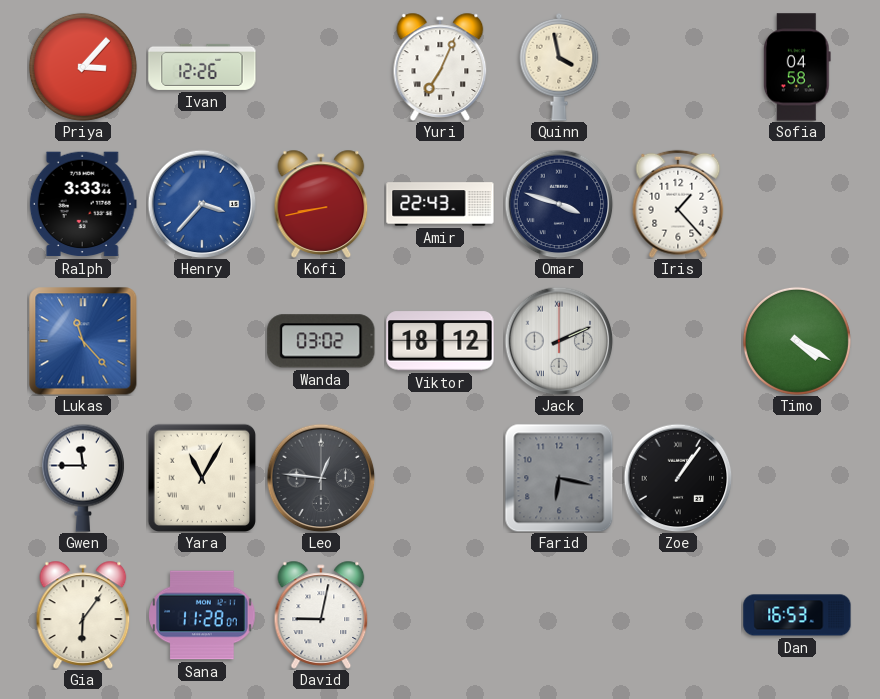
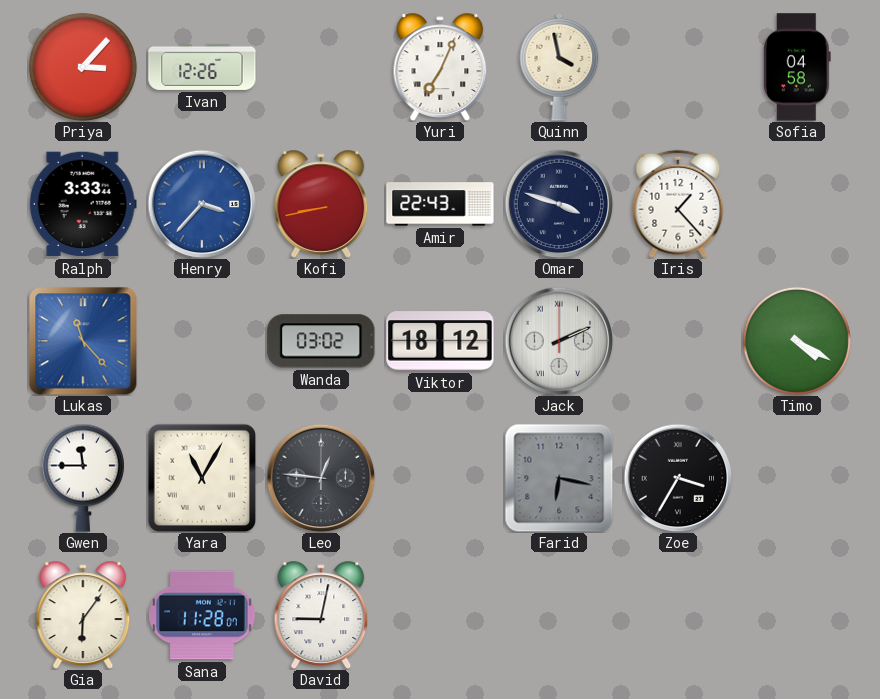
Zoe: 1:06 -> 3:35 (678, 478)
Dan: 16:53 -> none (797, 615)
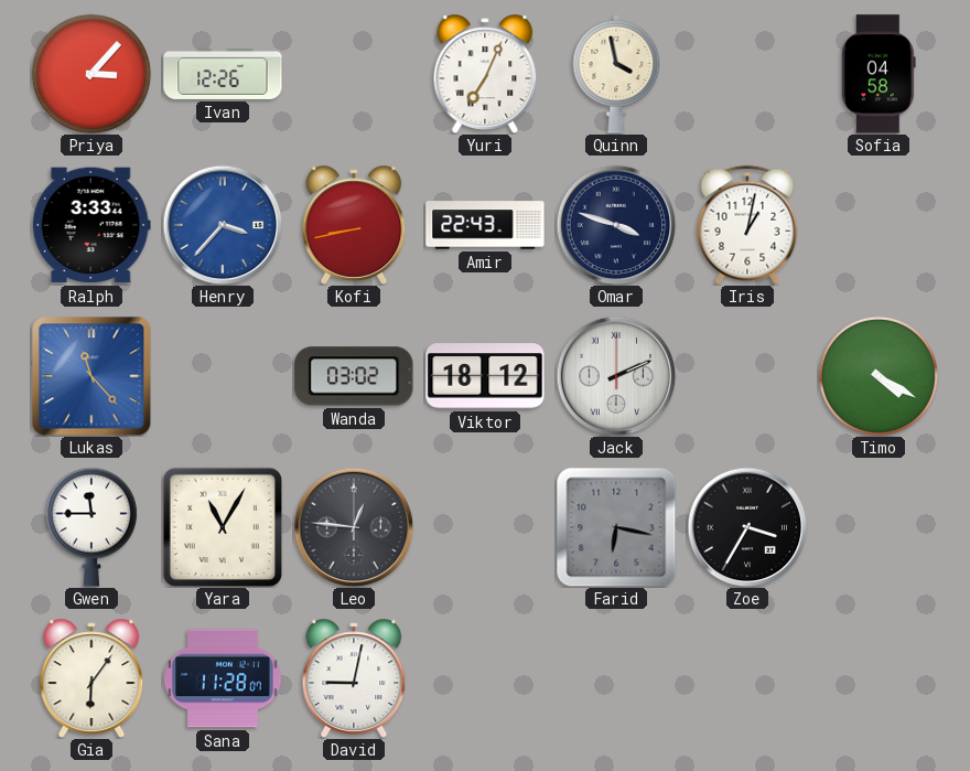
Iris: 1:23 -> 1:02 (747, 225)
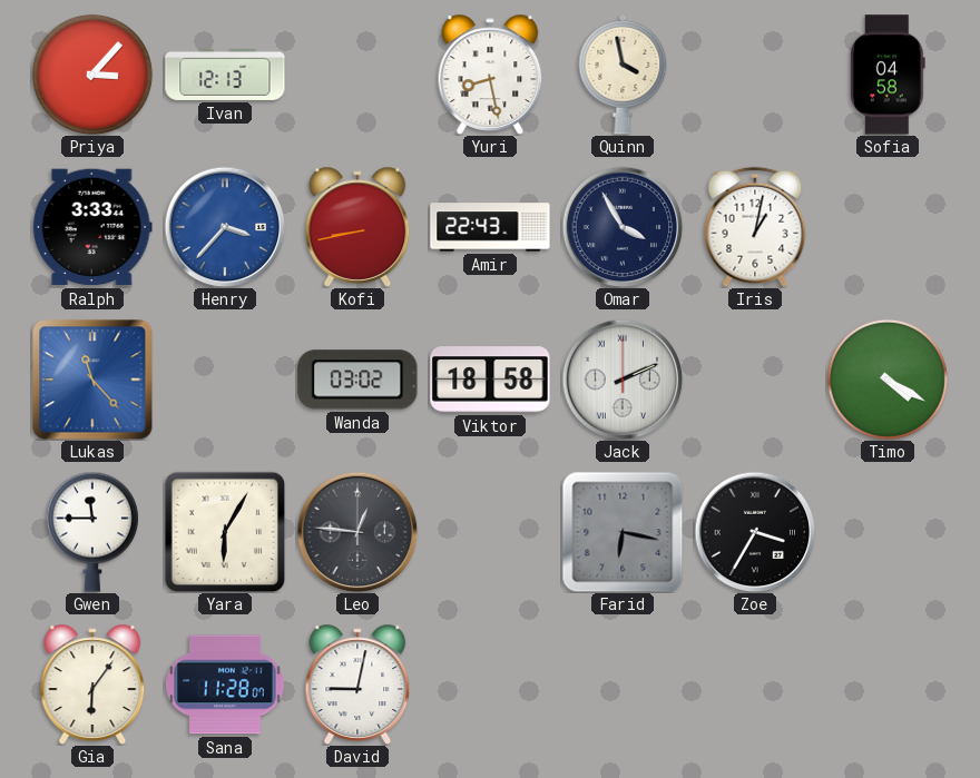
Ivan: 12:26 -> 12:13 (225, 75)
Yuri: 7:04 -> 8:28 (490, 75)
Omar: 3:48 -> 3:55 (623, 227)
Viktor: 18:12 -> 18:58 (490, 380)
Yara: 11:05 -> 6:05 (224, 531)
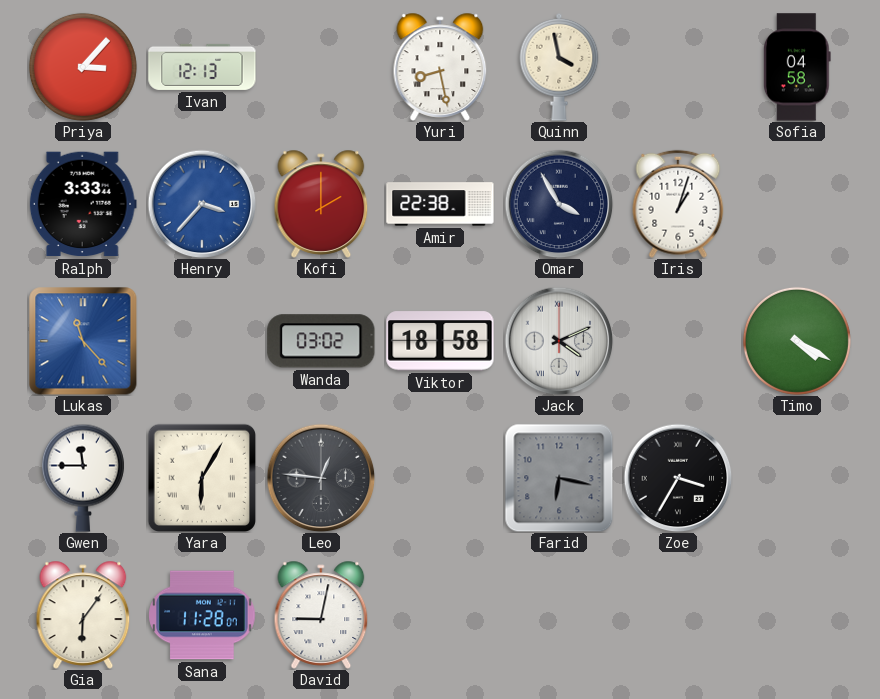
Kofi: 8:43 -> 2:00 (321, 204)
Amir: 22:43 -> 22:38 (440, 204)
Iris: 1:02 -> 1:03 (678, 204)
Jack: 2:11 -> 4:11 (559, 341)
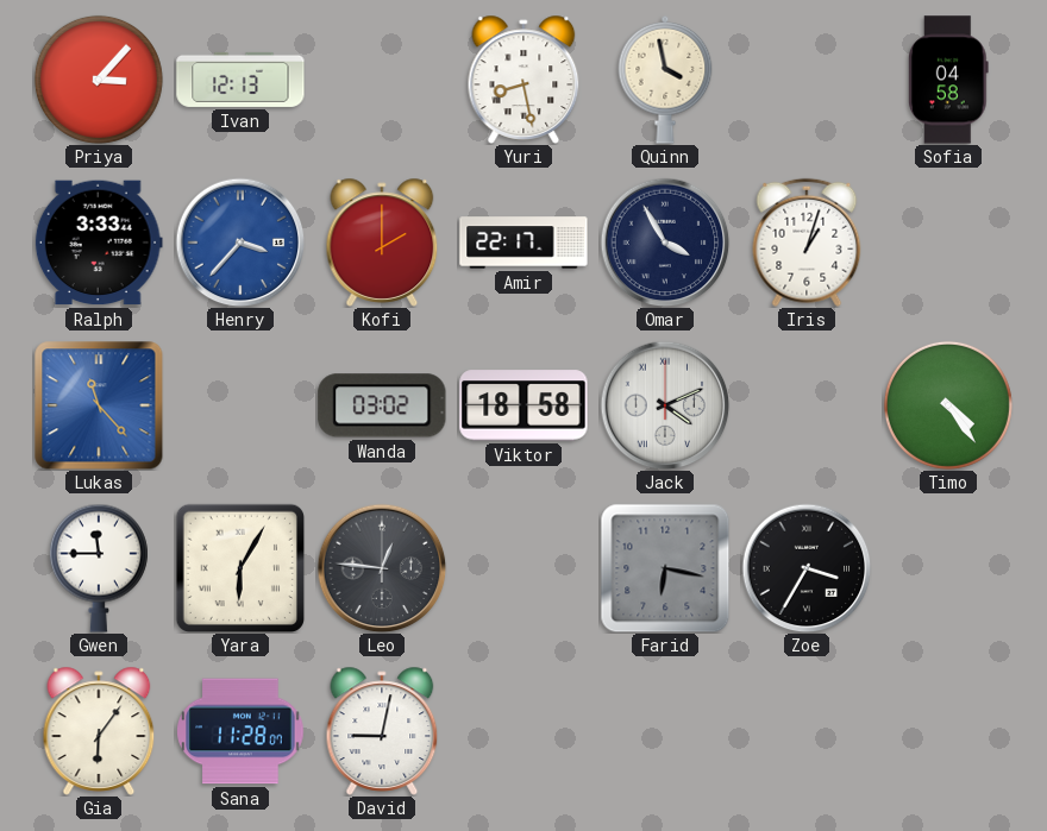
Amir: 22:38 -> 22:17 (523, 243)
Timo: 4:20 -> 4:24 (948, 405)
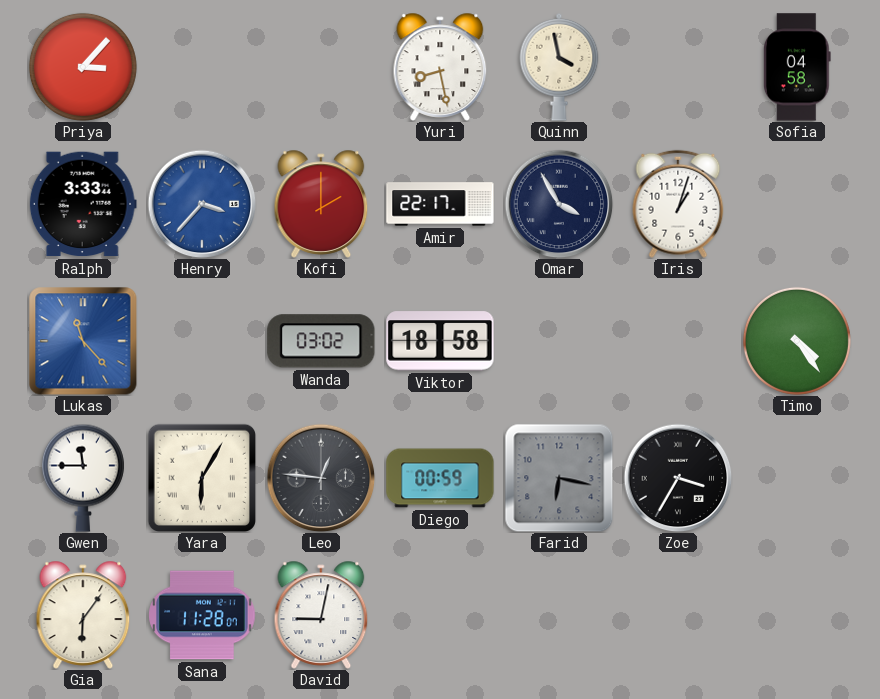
Ivan: 12:13 -> none (240, 80)
Jack: 4:11 -> none (665, 405)
Diego: none -> 00:59 (440, 478)
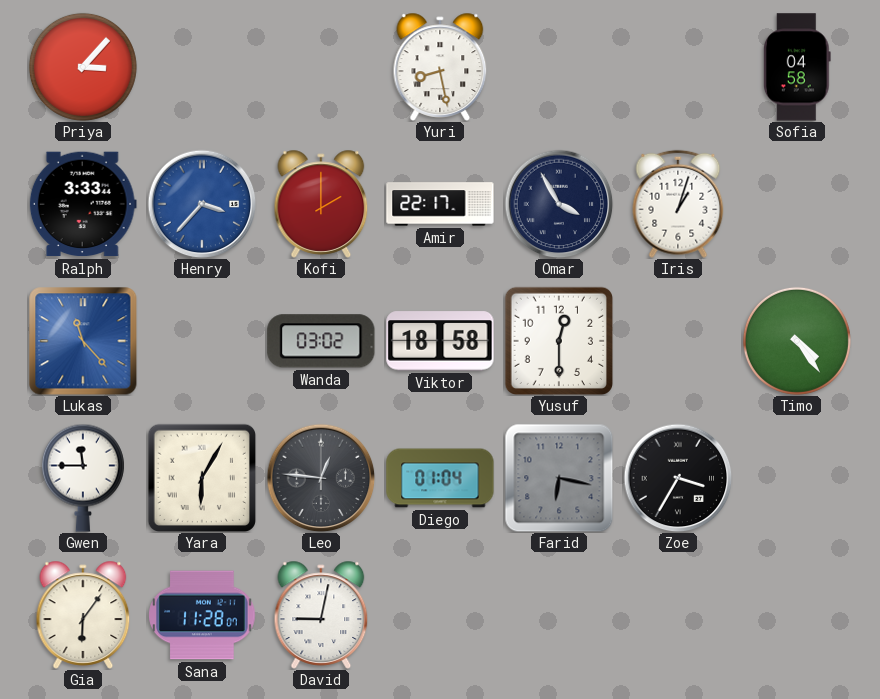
Quinn: 3:58 -> none (559, 67)
Yusuf: none -> 12:30 (558, 340)
Diego: 00:59 -> 01:04 (440, 478)
